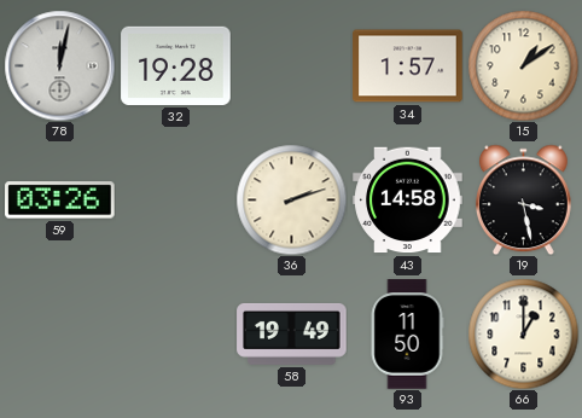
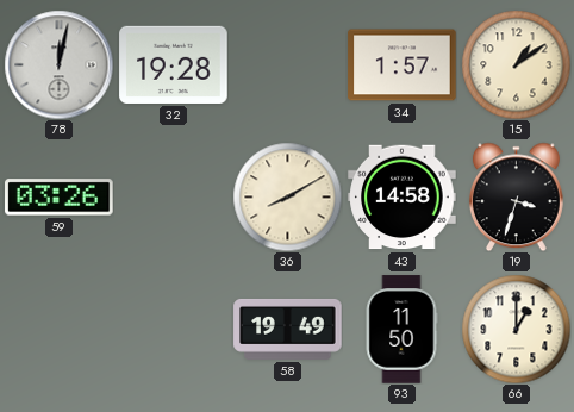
36: 2:12 -> 8:10 (287, 196)
19: 3:28 -> 3:33 (516, 196)
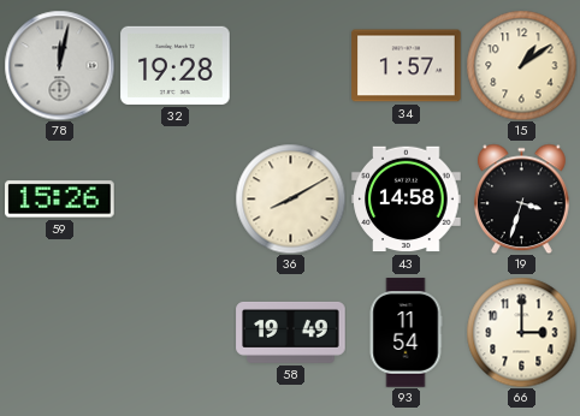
59: 03:26 -> 15:26 (60, 200)
93: 11:50 -> 11:54 (406, 333)
66: 1:00 -> 3:00 (521, 332)
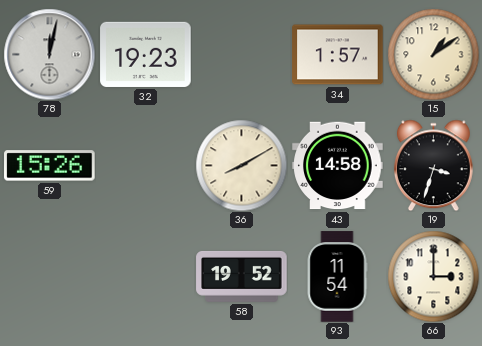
32: 19:28 -> 19:23 (146, 54)
58: 19:49 -> 19:52 (242, 276)
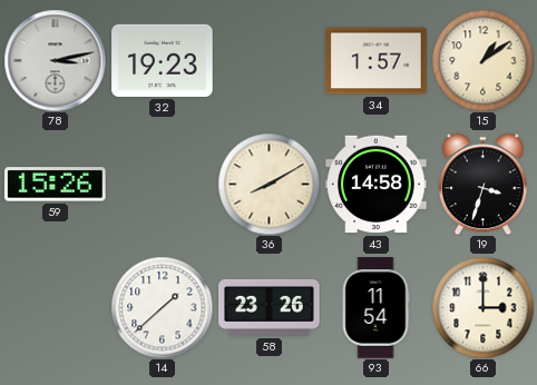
78: 12:02 -> 3:13 (55, 60)
14: none -> 1:38 (162, 307)
58: 19:52 -> 23:26 (270, 307)
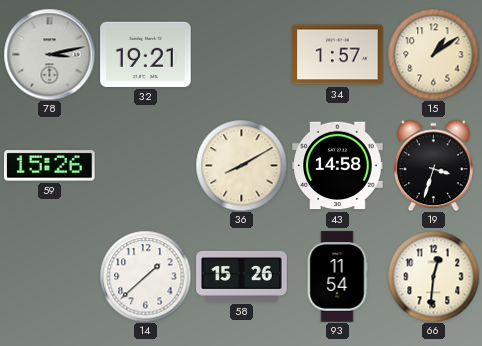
32: 19:23 -> 19:21 (146, 54)
58: 23:26 -> 15:26 (242, 276)
66: 3:00 -> 12:31 (433, 276)
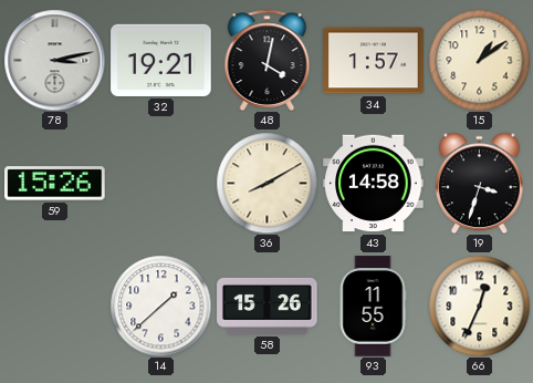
48: none -> 4:02 (268, 60)
93: 11:54 -> 11:55 (373, 307)
66: 12:31 -> 12:34 (479, 306)
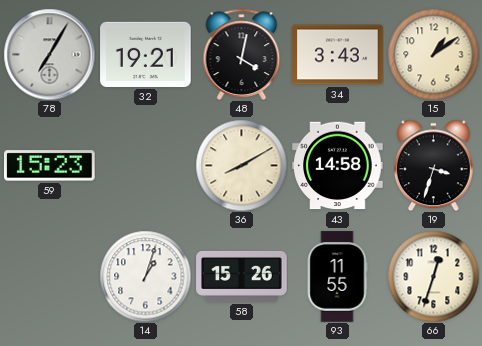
78: 3:13 -> 7:05 (49, 54)
34: 1:57 -> 3:43 (338, 55)
59: 15:26 -> 15:23 (50, 166)
14: 1:38 -> 1:03 (145, 276)
66: 12:34 -> 12:33 (433, 276)
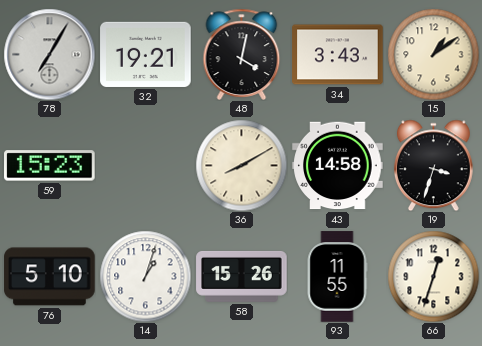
76: none -> 5:10 (50, 277)
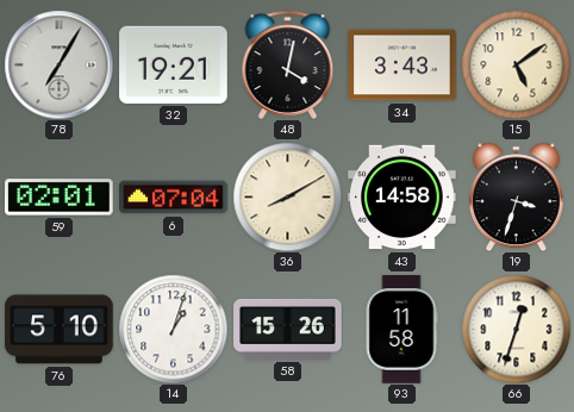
15: 1:09 -> 5:09 (516, 64)
59: 15:23 -> 02:01 (60, 198)
6: none -> 07:04 (174, 198)
93: 11:55 -> 11:58 (401, 330)
